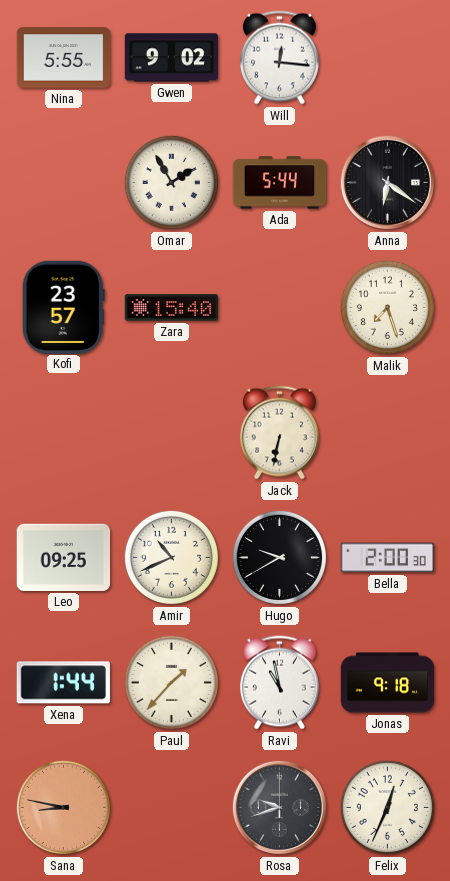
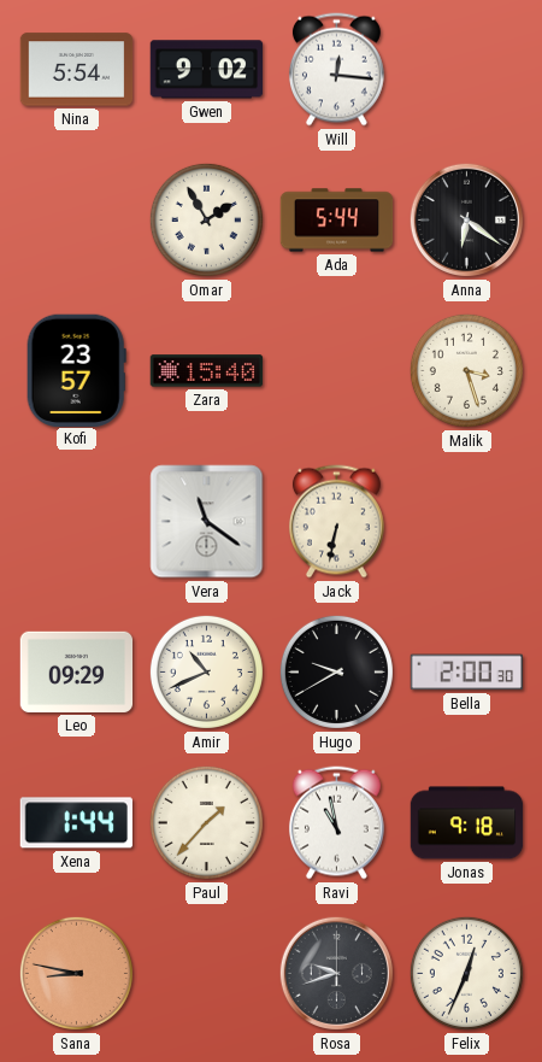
Nina: 5:55 -> 5:54 (77, 70)
Malik: 7:27 -> 3:27 (466, 370)
Vera: none -> 11:21 (207, 522)
Leo: 09:25 -> 09:29 (77, 671)
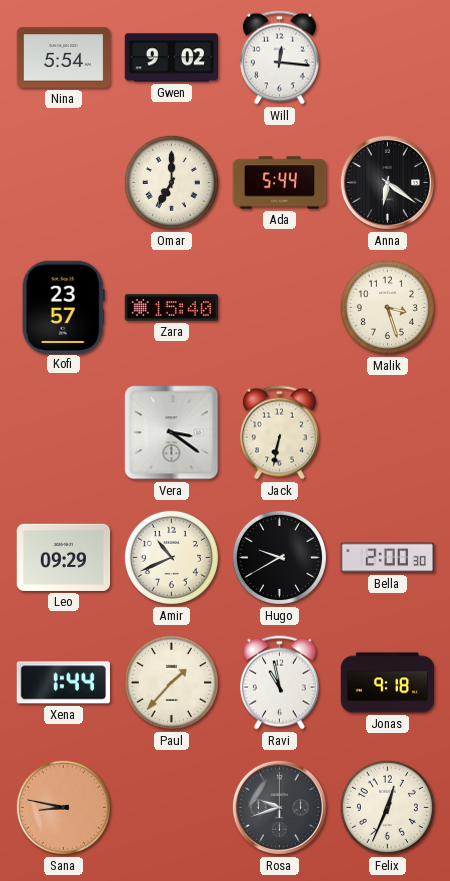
Omar: 1:55 -> 7:00 (171, 182)
Vera: 11:21 -> 3:21 (172, 433)
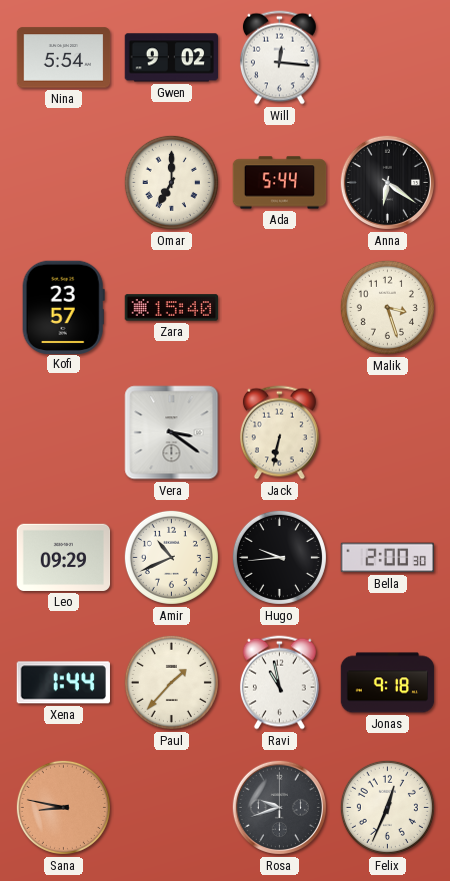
Hugo: 9:40 -> 9:44 (279, 557)
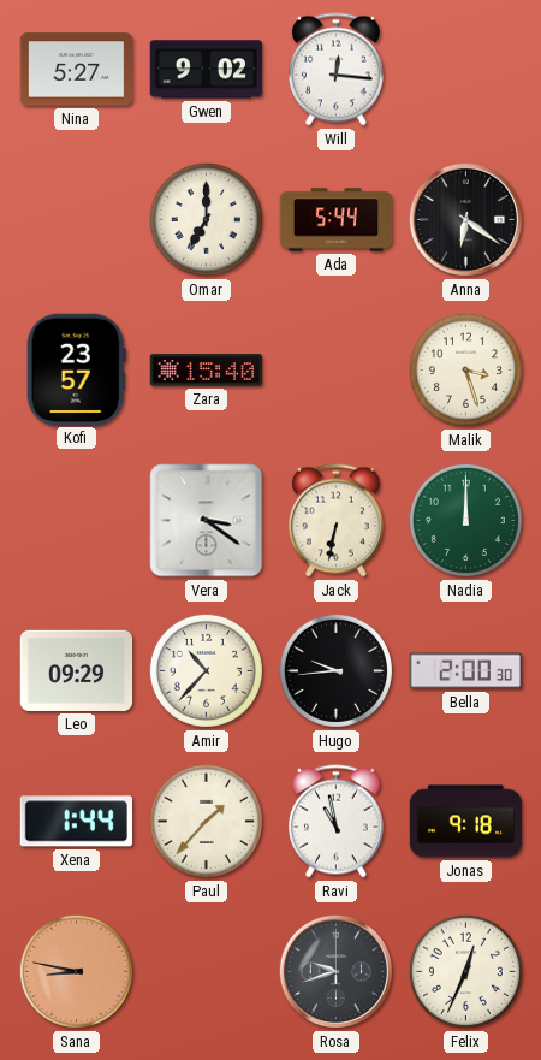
Nina: 5:54 -> 5:27 (77, 70)
Nadia: none -> 12:00 (465, 520)
Amir: 10:41 -> 10:37 (206, 670)
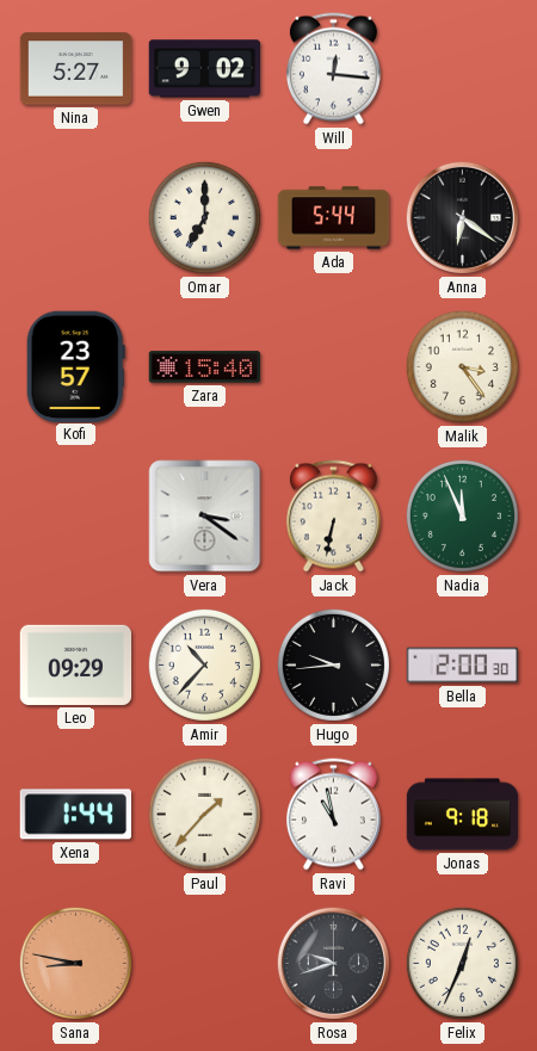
Malik: 3:27 -> 3:24 (462, 366)
Nadia: 12:00 -> 11:56 (462, 515)
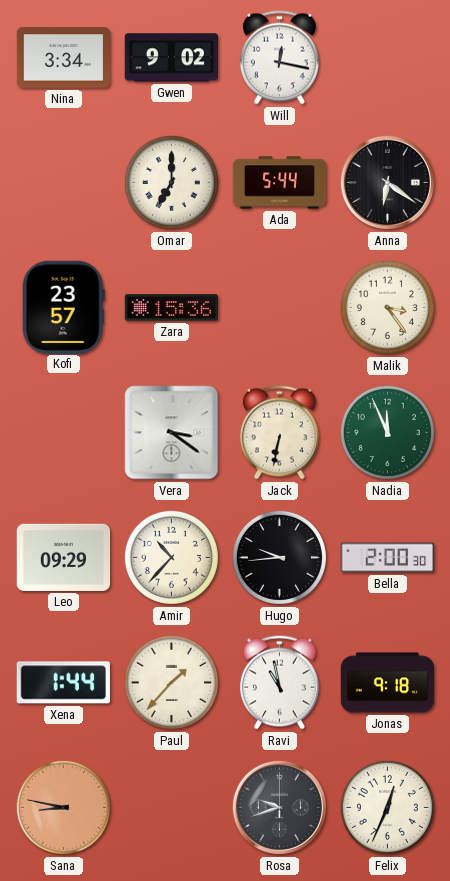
Nina: 5:27 -> 3:34 (64, 58)
Will: 12:16 -> 12:17 (279, 58)
Zara: 15:40 -> 15:36 (172, 308)
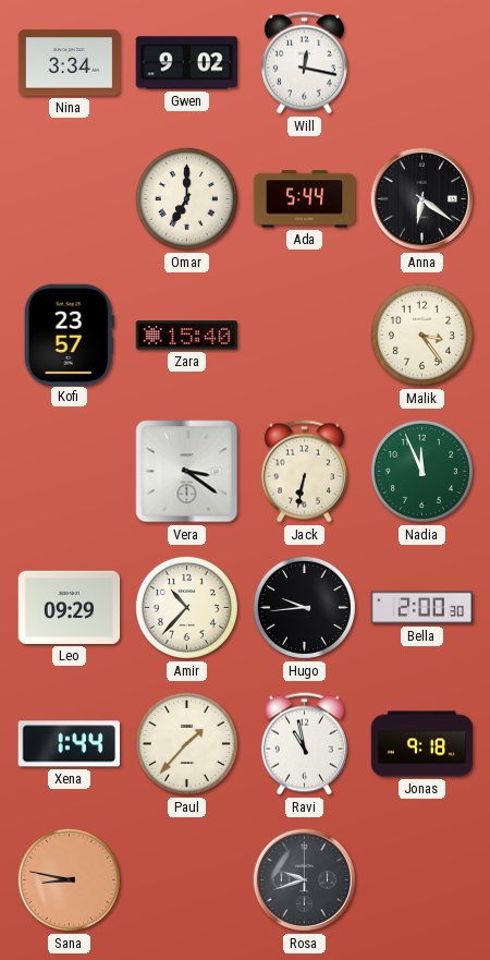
Zara: 15:36 -> 15:40 (187, 336)
Felix: 12:34 -> none (387, 807)
